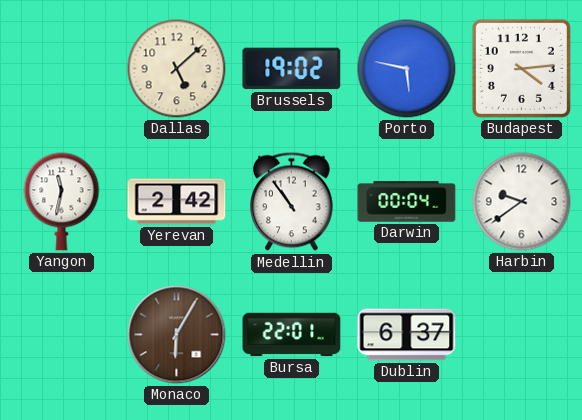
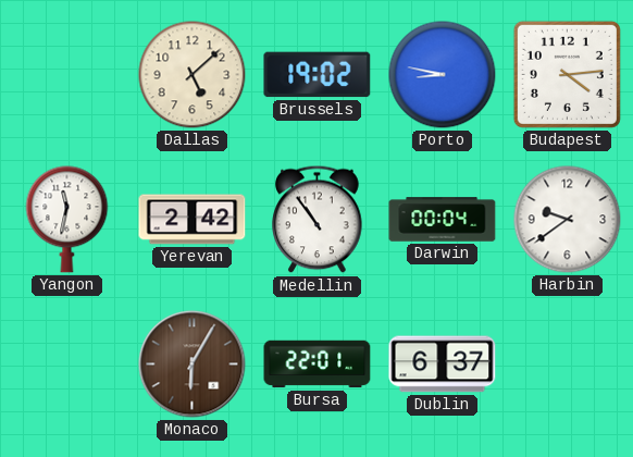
Porto: 5:47 -> 8:47 (443, 75)
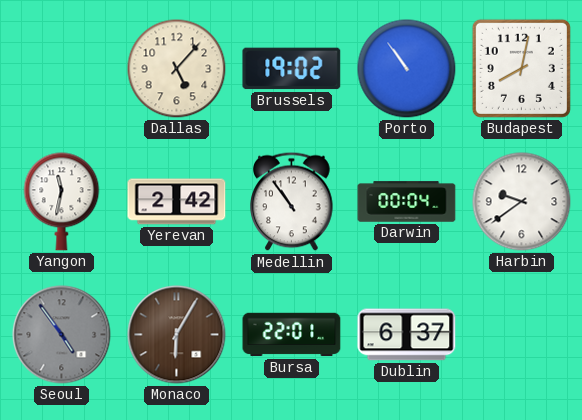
Dallas: 5:08 -> 5:07 (177, 69)
Porto: 8:47 -> 10:54 (407, 69)
Budapest: 4:14 -> 8:02 (521, 68)
Seoul: none -> 4:54 (62, 335)
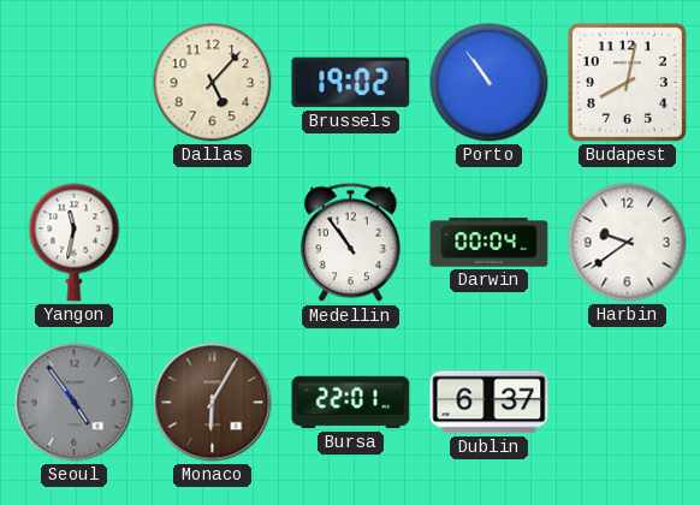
Yerevan: 2:42 -> none (177, 202)
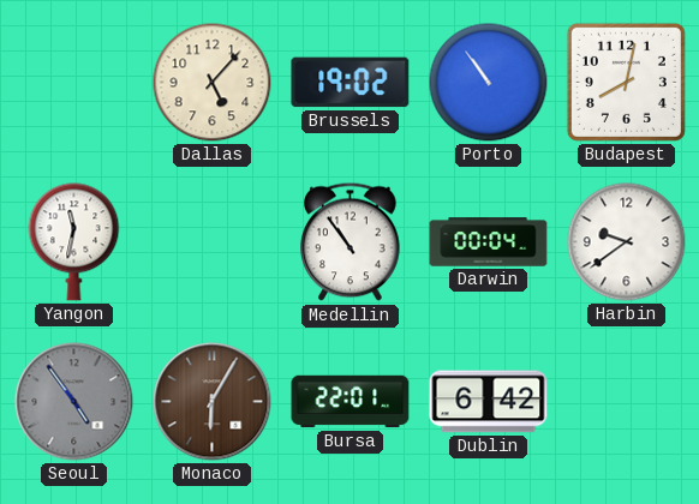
Dublin: 6:37 -> 6:42 (489, 402)
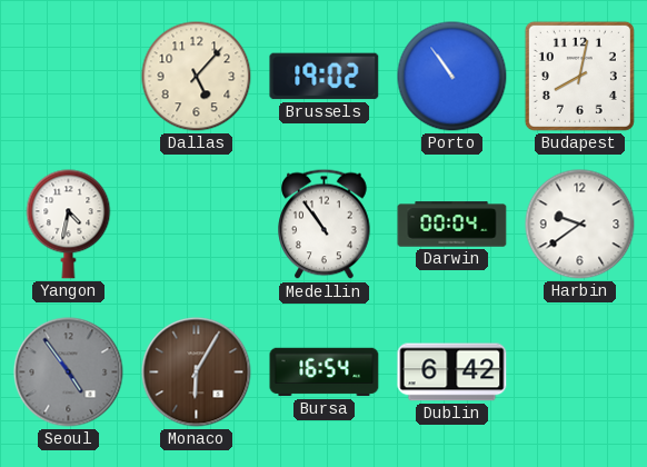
Yangon: 11:32 -> 4:32 (69, 225)
Bursa: 22:01 -> 16:54 (325, 372)
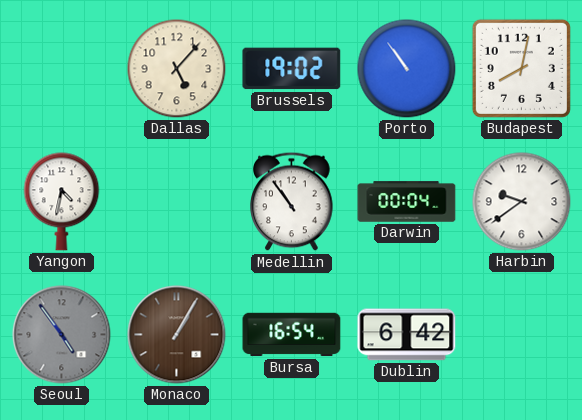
Monaco: 6:05 -> 1:05 (177, 335)
